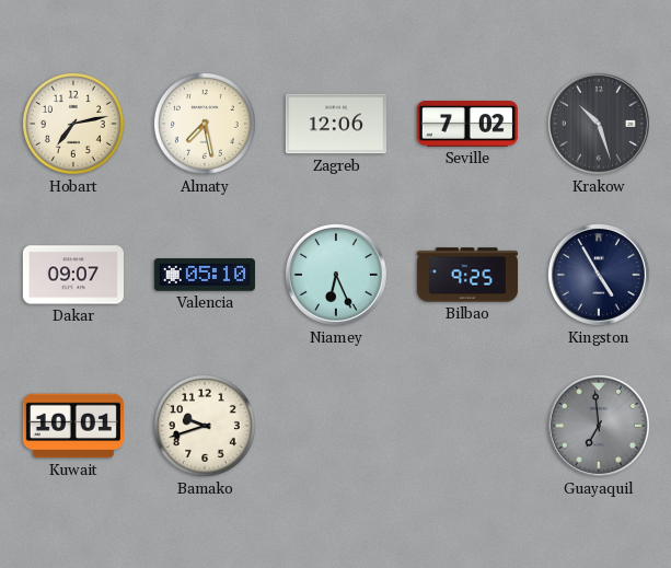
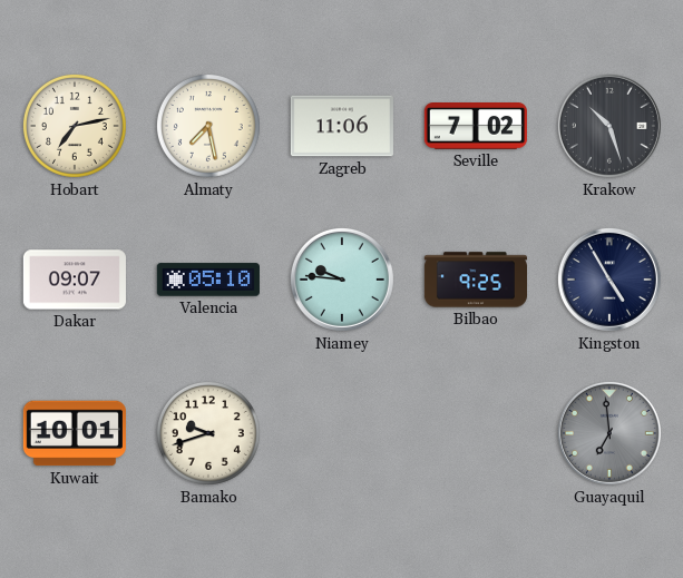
Zagreb: 12:06 -> 11:06 (342, 126)
Niamey: 6:26 -> 9:46 (342, 280)
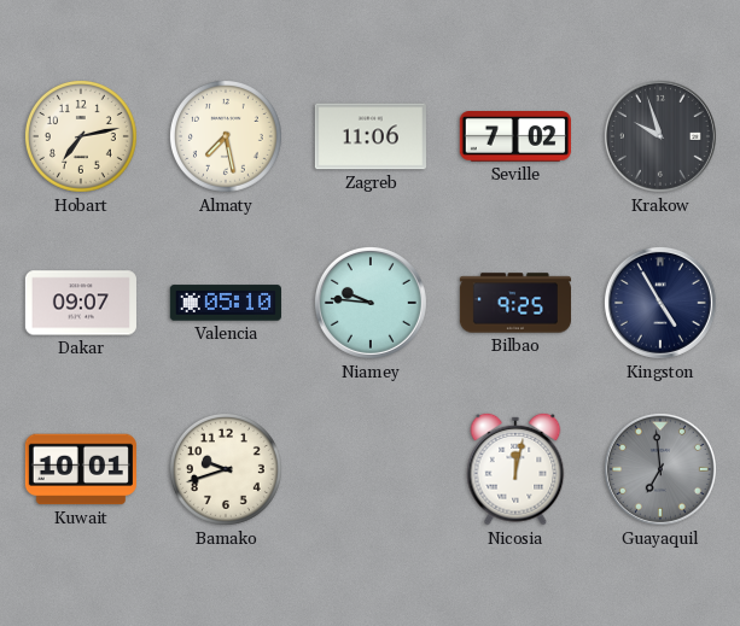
Krakow: 10:27 -> 9:57 (660, 136)
Nicosia: none -> 12:02 (515, 469)
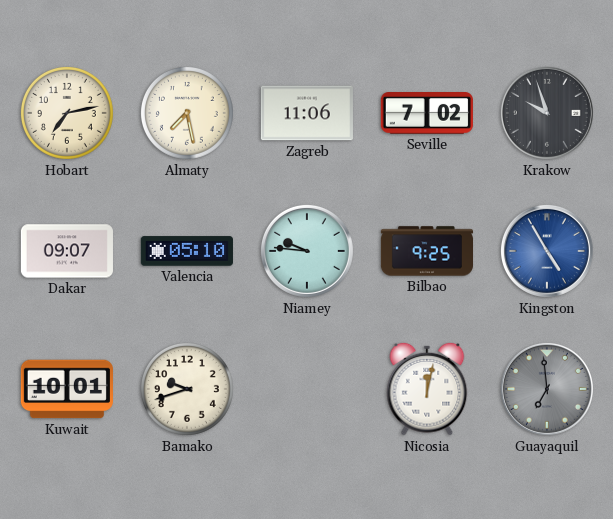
Kingston dial: navy -> blue (547, 251)
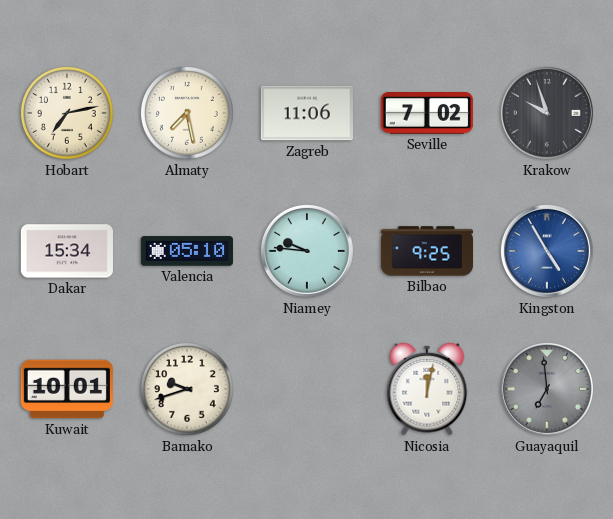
Dakar: 09:07 -> 15:34 (67, 251)
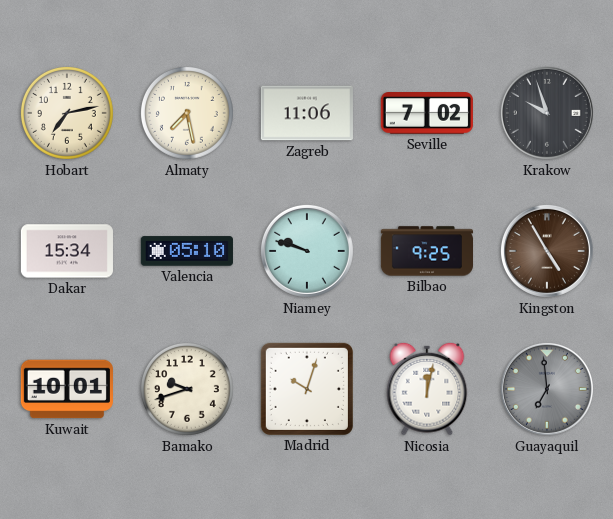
Niamey: 9:46 -> 9:48 (307, 251)
Kingston dial: blue -> brown (547, 251)
Madrid: none -> 10:03 (307, 389)
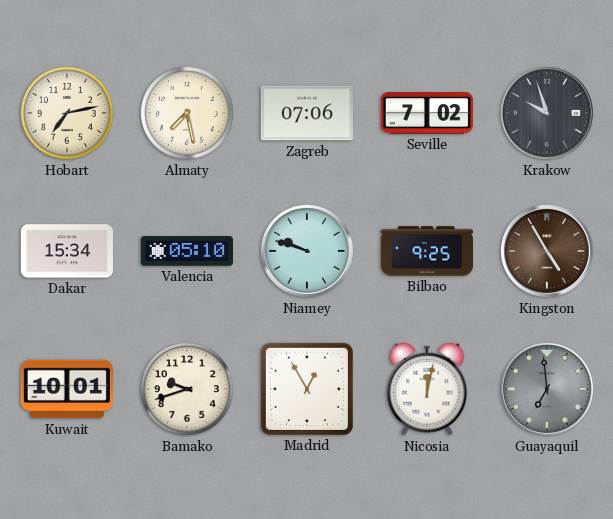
Zagreb: 11:06 -> 07:06 (307, 113)
Madrid: 10:03 -> 12:55 (307, 389)
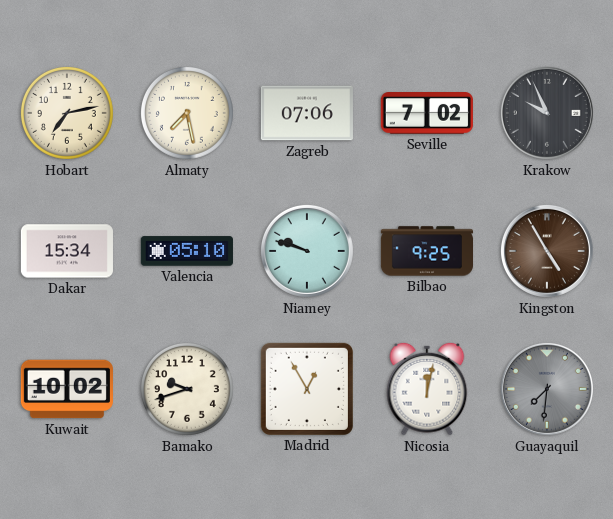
Krakow: 9:57 -> 9:56 (547, 113)
Kuwait: 10:01 -> 10:02 (67, 389)
Guayaquil: 6:59 -> 7:31 (547, 389)
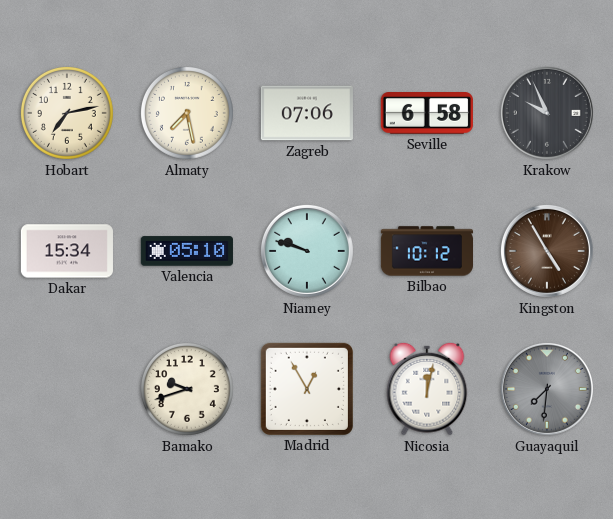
Seville: 7:02 -> 6:58 (427, 114)
Bilbao: 9:25 -> 10:12 (426, 251)
Kuwait: 10:02 -> none (67, 389)
